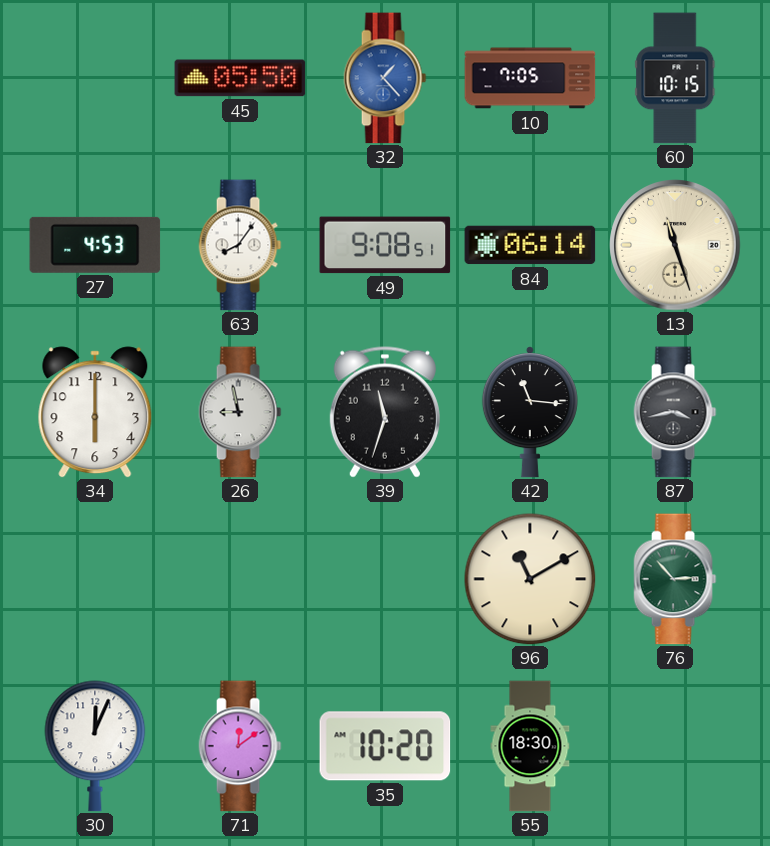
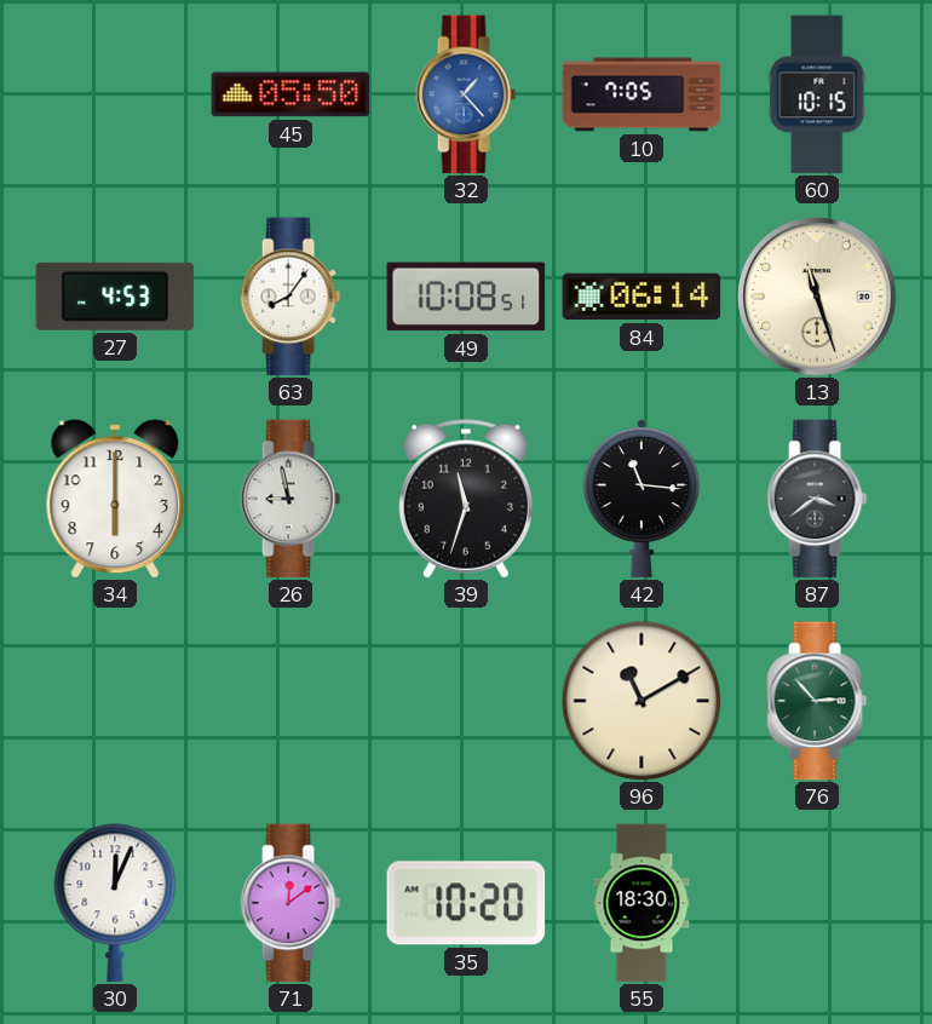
49: 9:08 -> 10:08 (466, 297)
87: 3:43 -> 3:39 (817, 499)
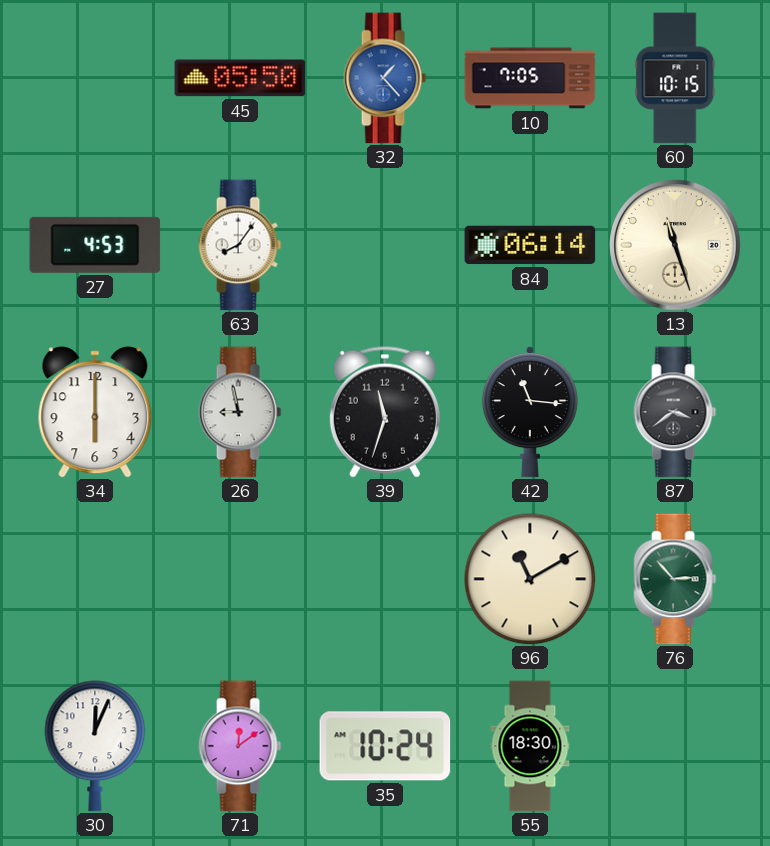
49: 10:08 -> none (466, 297)
35: 10:20 -> 10:24 (385, 746)
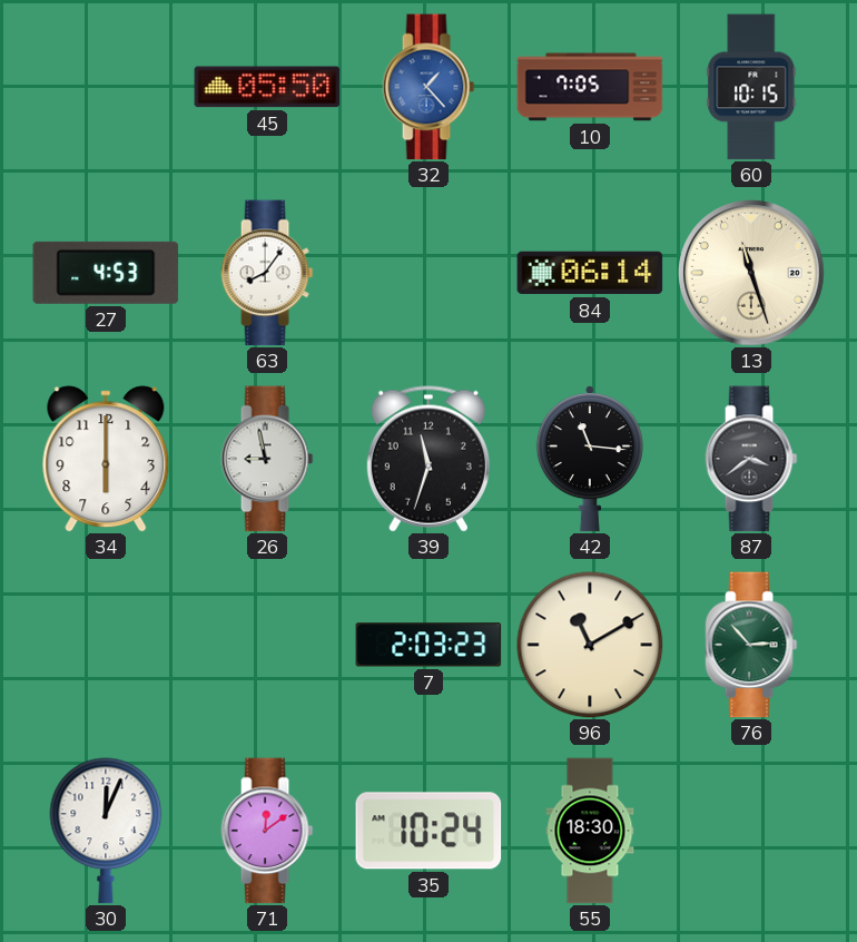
7: none -> 2:03 (428, 645)
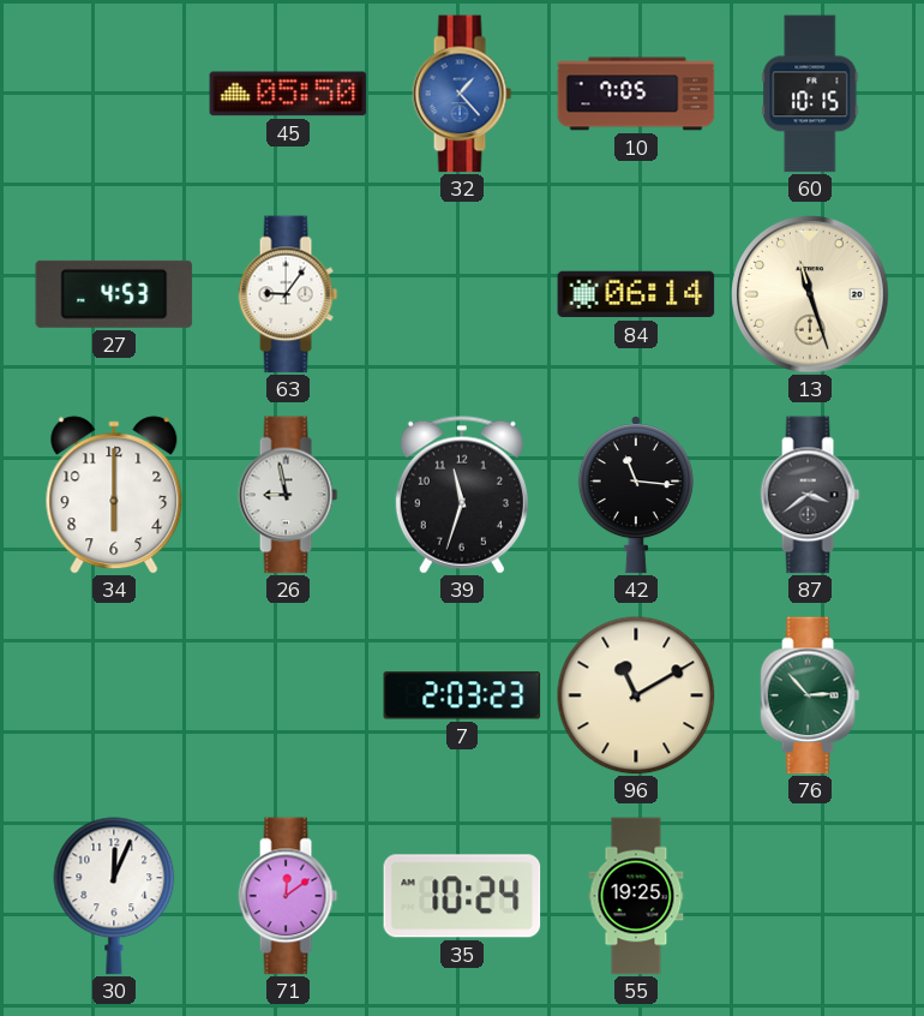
63: 8:06 -> 9:06 (288, 294)
55: 18:30 -> 19:25 (636, 896)
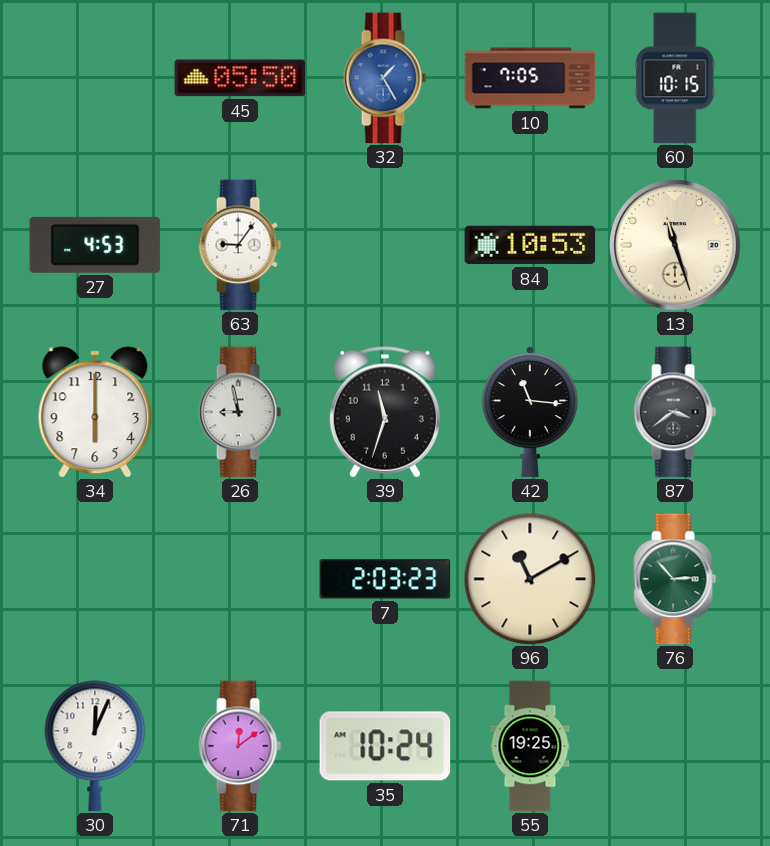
32: 1:23 -> 1:25 (385, 78)
84: 06:14 -> 10:53 (530, 245)
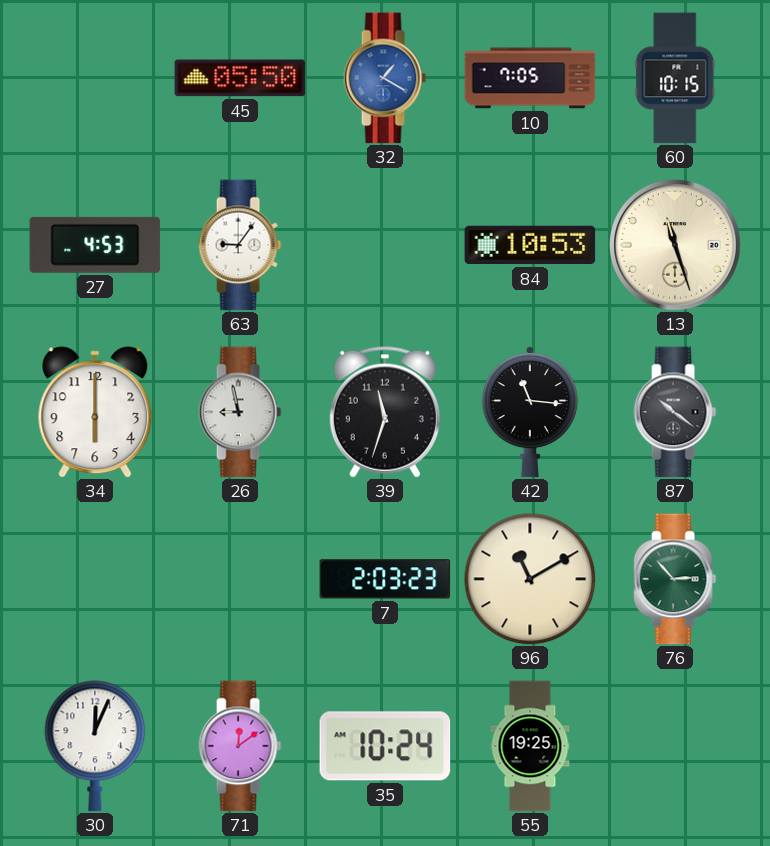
32: 1:25 -> 1:20 (385, 78)
87: 3:39 -> 10:21 (675, 412)
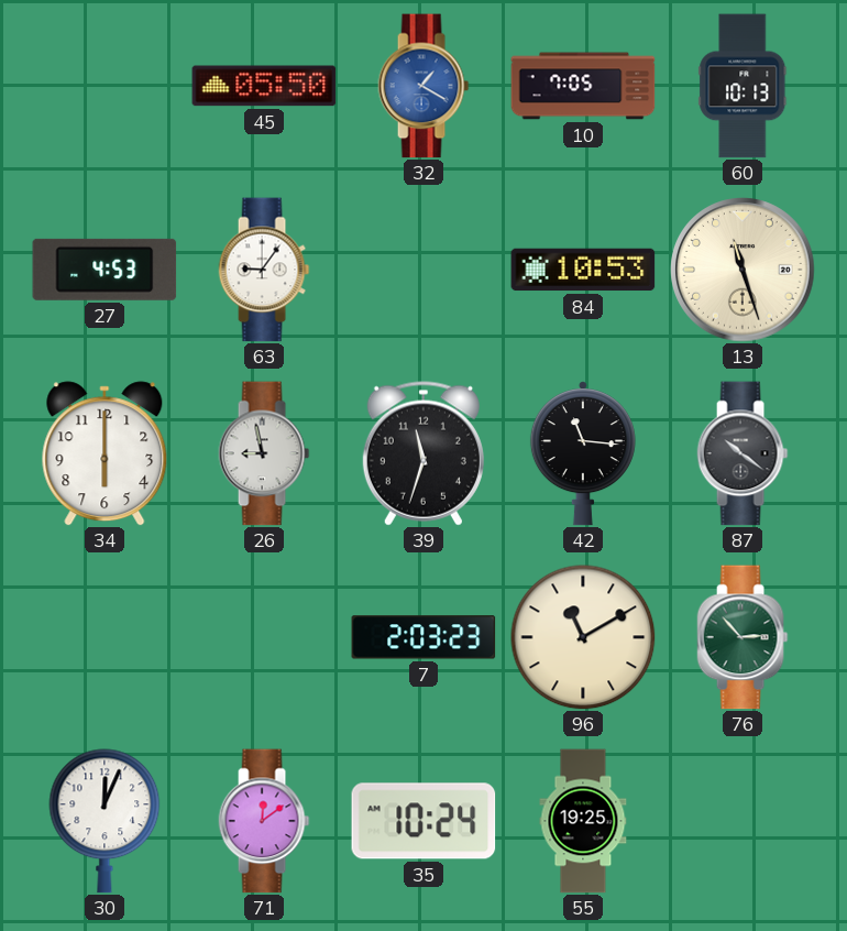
60: 10:15 -> 10:13 (743, 86)
